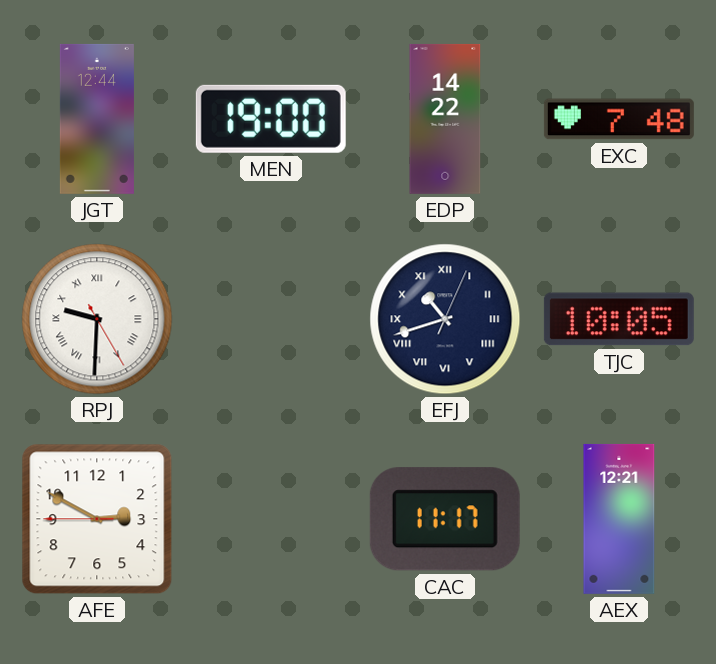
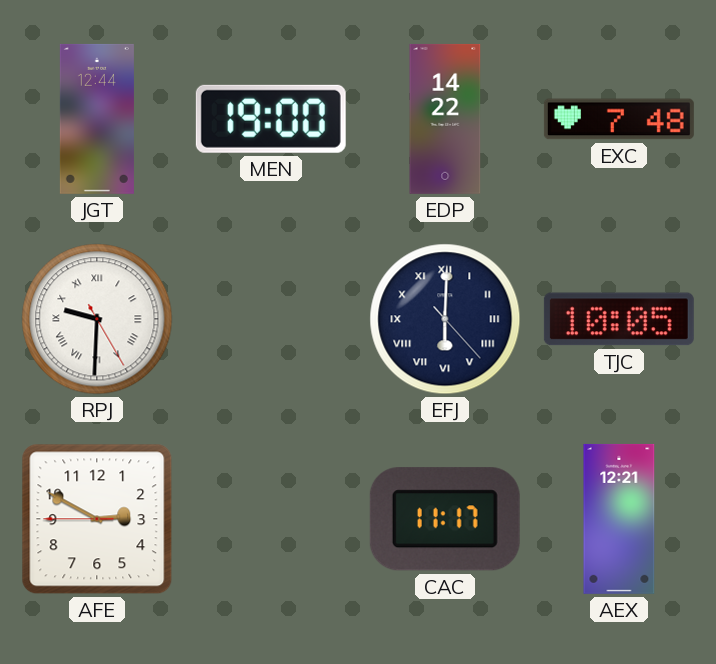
EFJ: 10:42 -> 6:00 (445, 319)
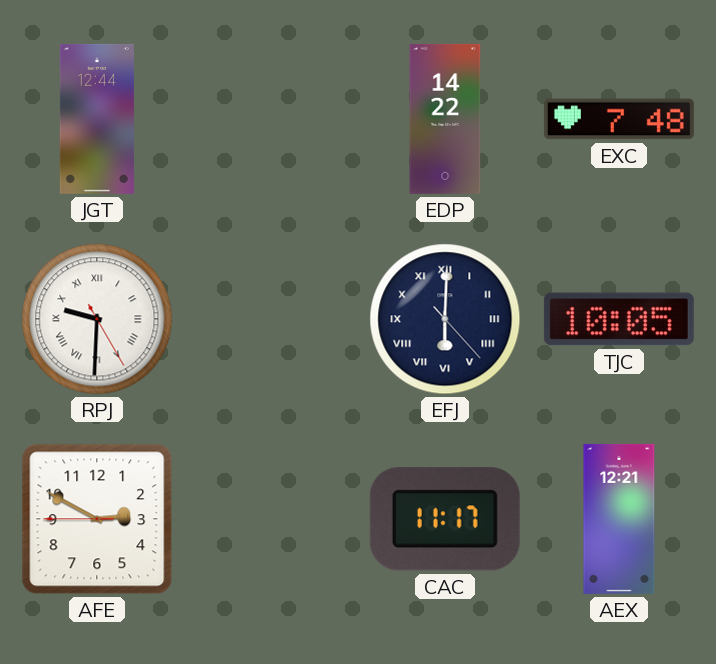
MEN: 19:00 -> none (271, 119)
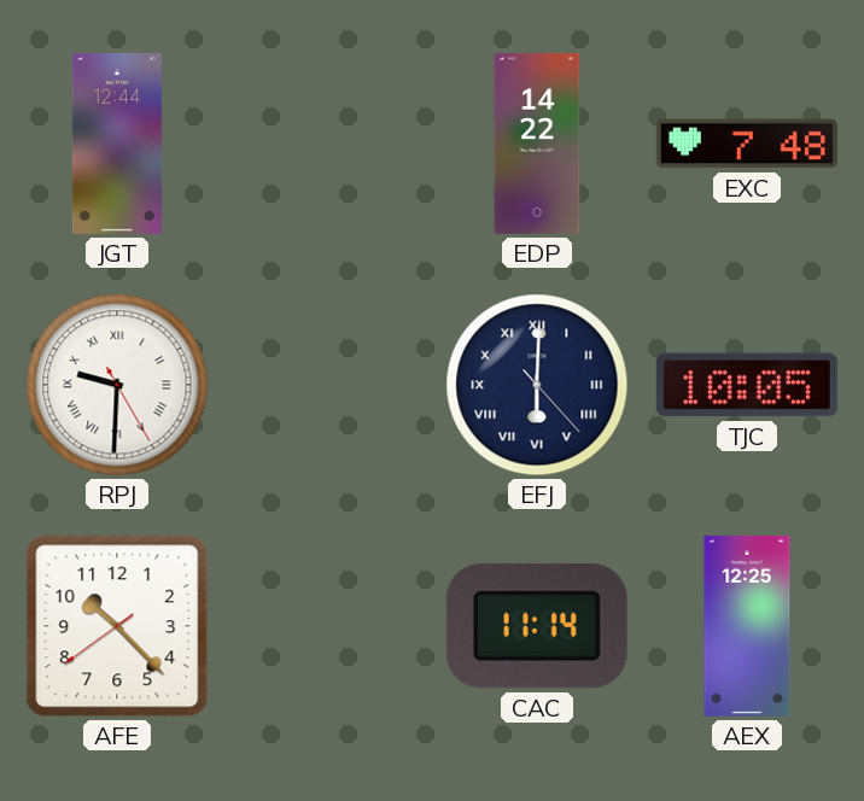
AFE: 2:49 -> 10:22 (117, 626)
CAC: 11:17 -> 11:14 (537, 626)
AEX: 12:21 -> 12:25 (747, 626)
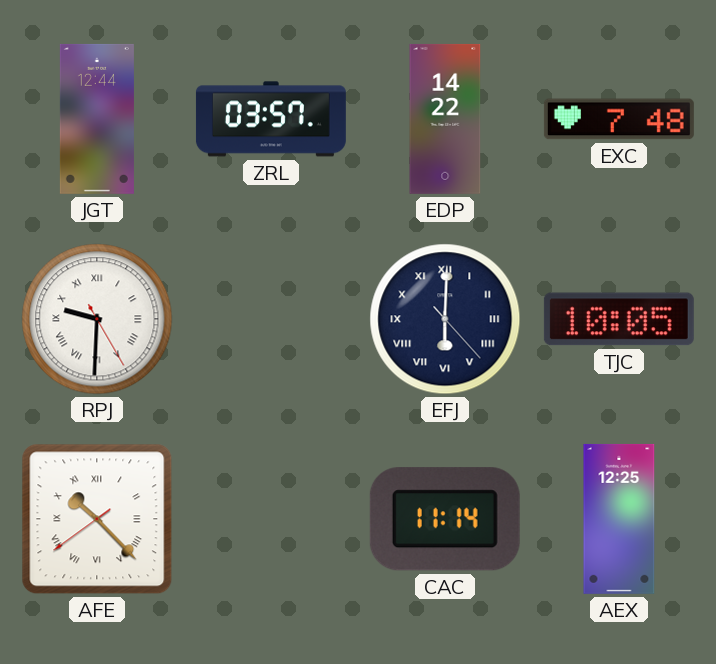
ZRL: none -> 03:57 (271, 119)
AFE numerals: Arabic -> Roman (97, 519)
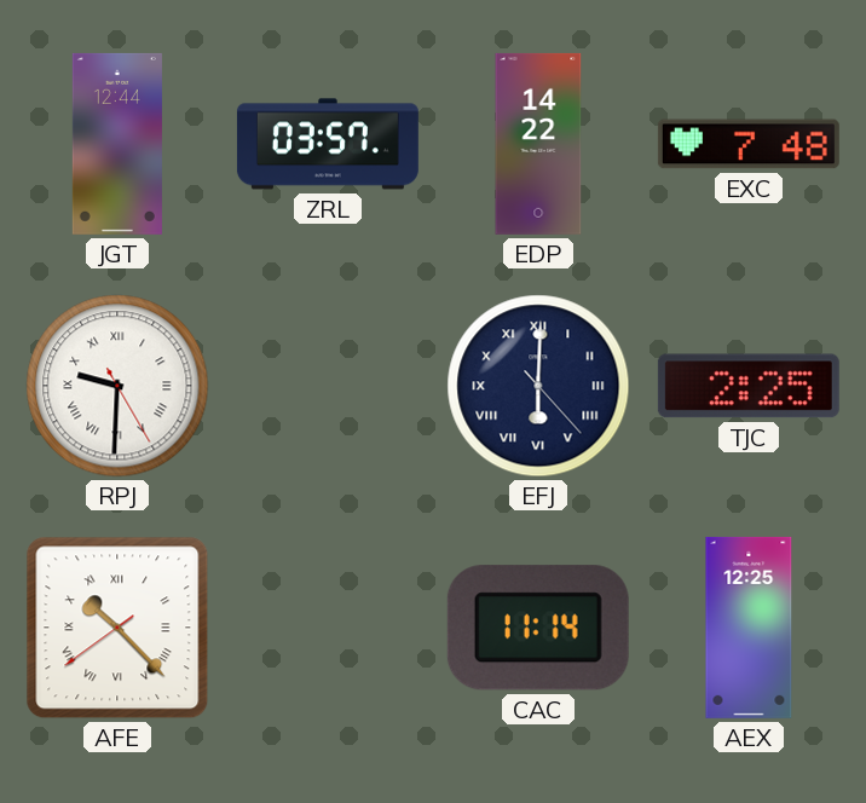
TJC: 10:05 -> 2:25 (749, 386)
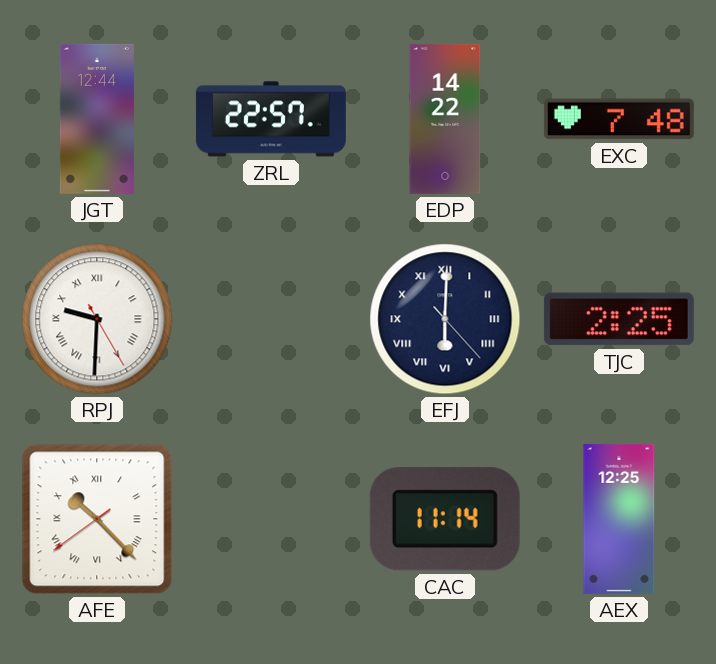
ZRL: 03:57 -> 22:57 (271, 119)
